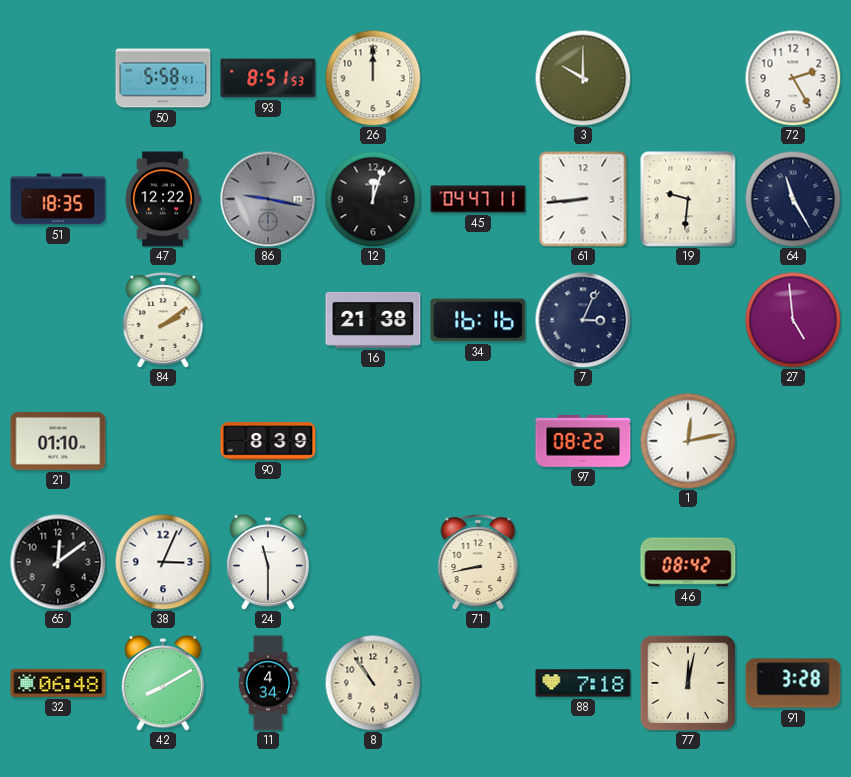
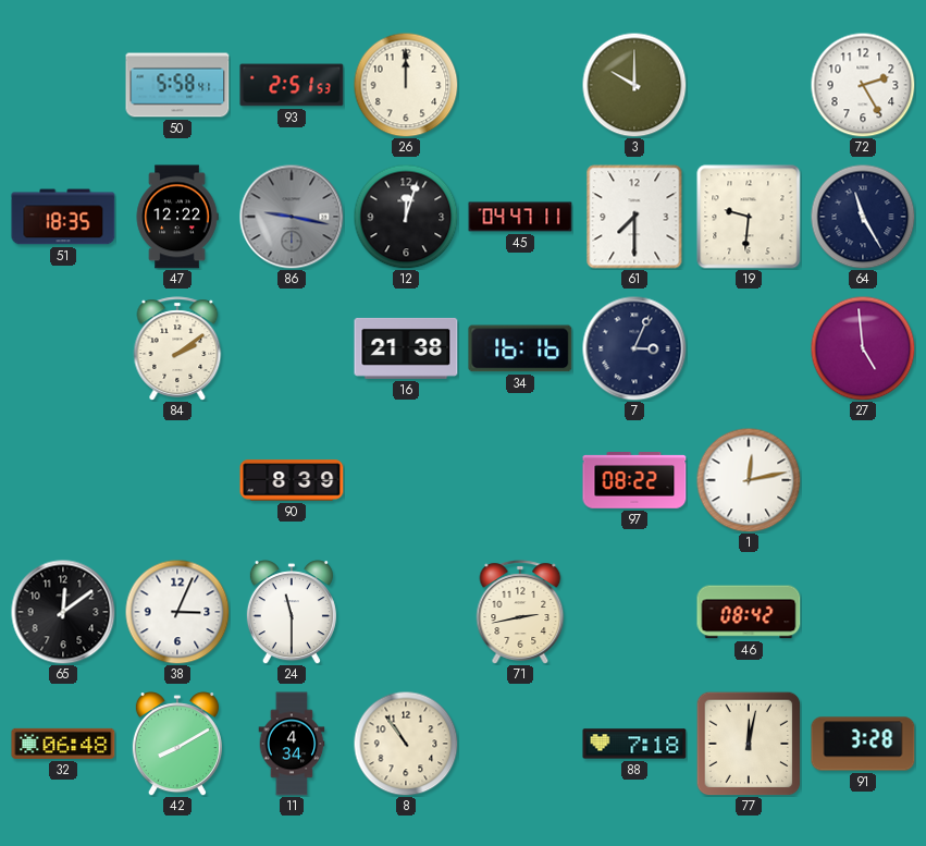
93: 8:51 -> 2:51 (292, 85)
61: 8:44 -> 7:30 (634, 217)
21: 01:10 -> none (58, 441)
71: 8:43 -> 2:43 (520, 612)
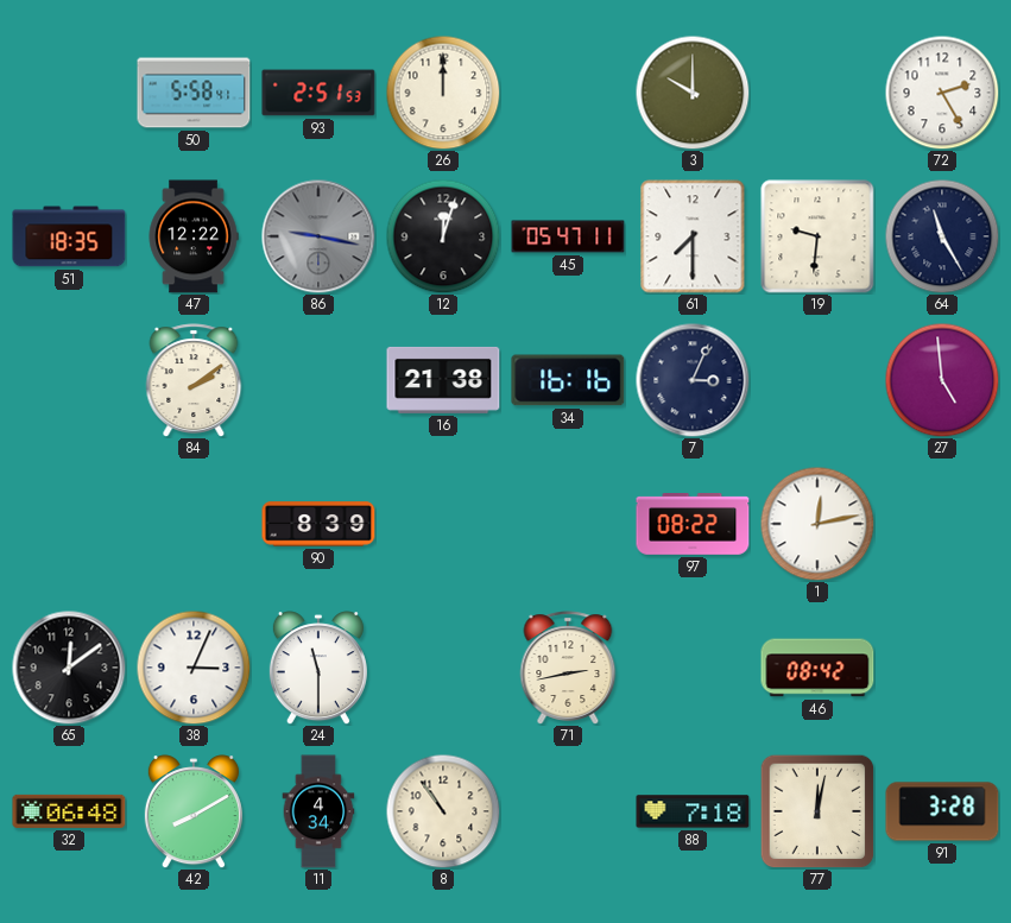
45: 04:47 -> 05:47 (568, 236)
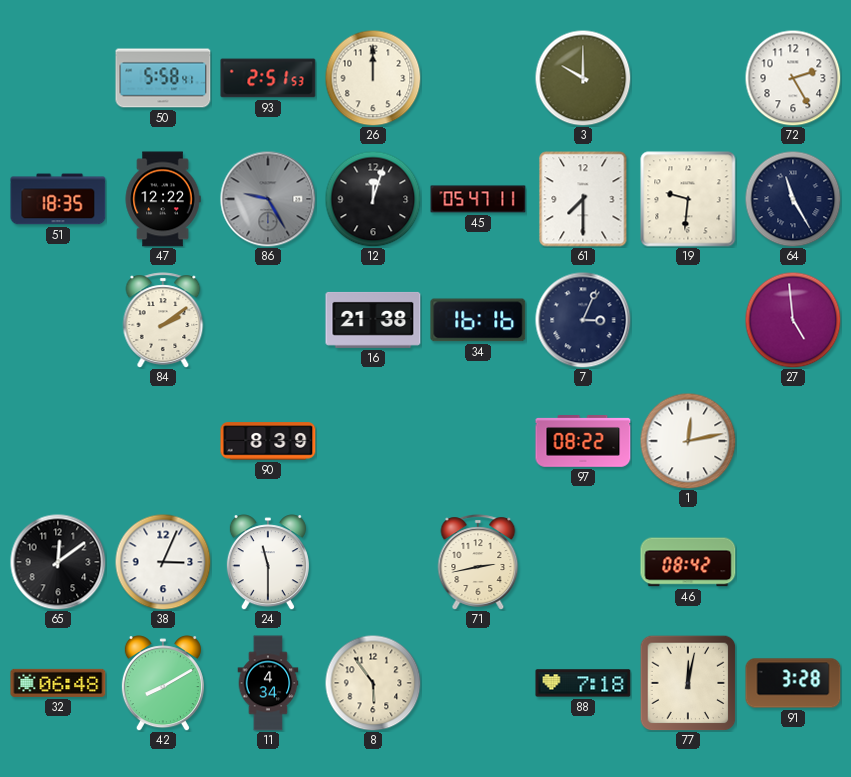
86: 9:17 -> 9:25 (268, 199)
8: 10:54 -> 5:54 (373, 683)
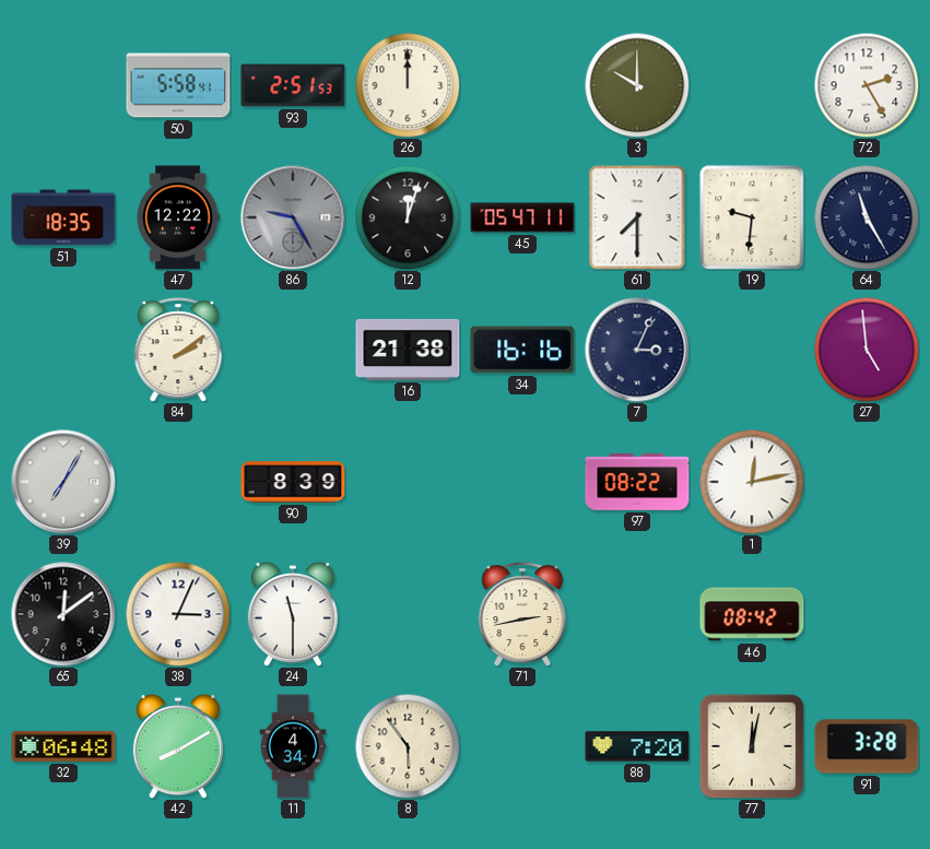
39: none -> 7:05 (63, 482)
88: 7:18 -> 7:20 (637, 746)
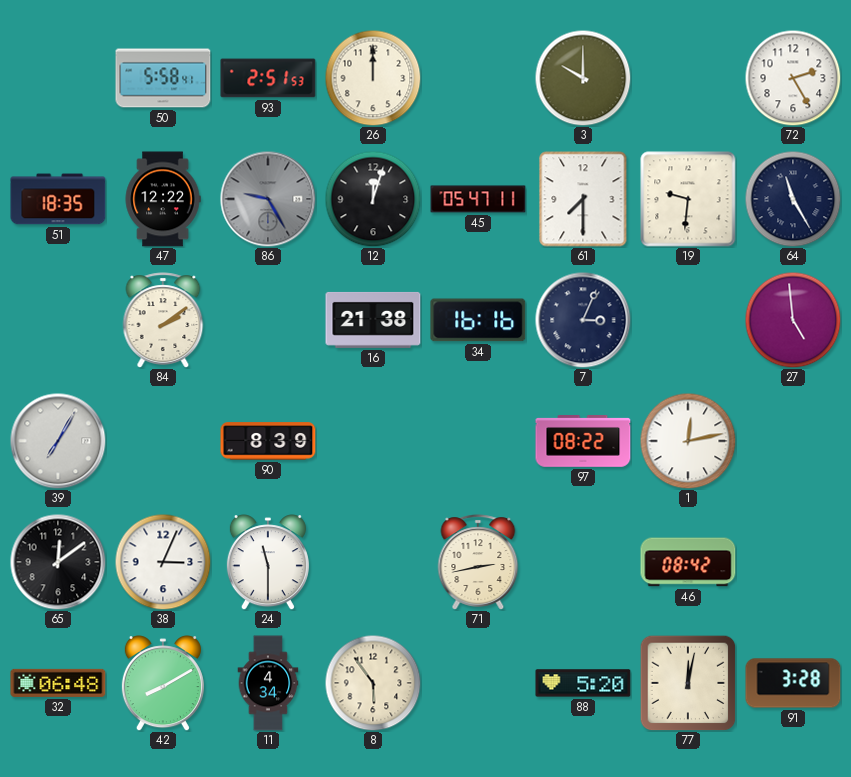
88: 7:20 -> 5:20 (583, 683)
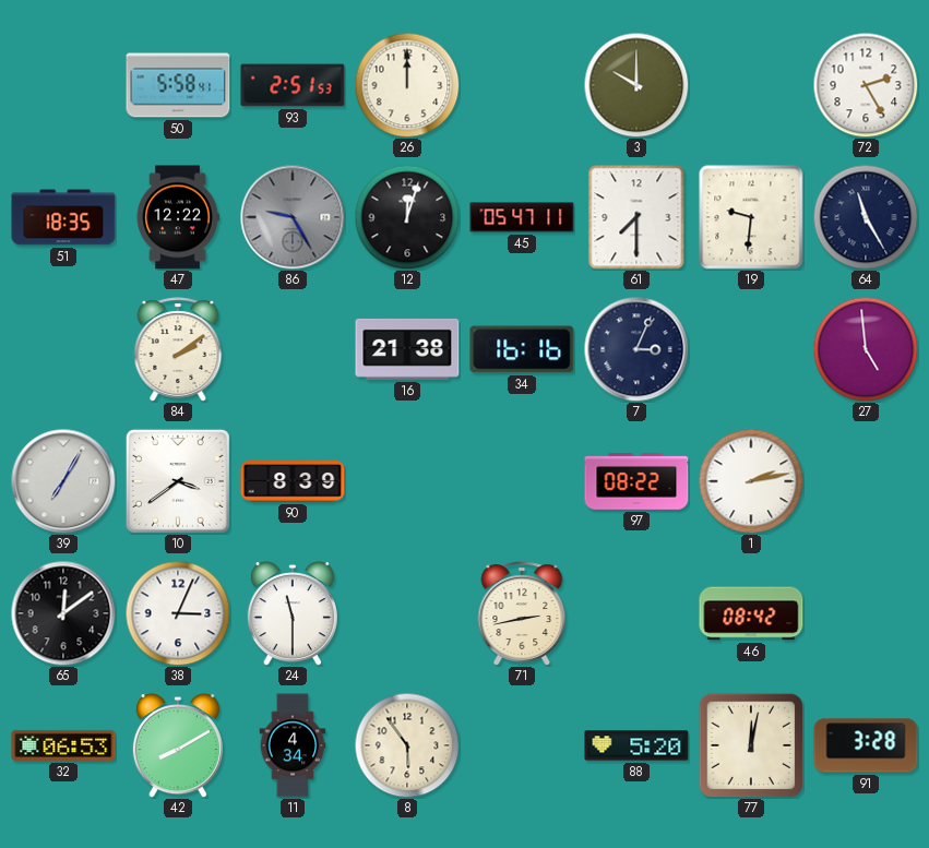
10: none -> 3:39 (178, 481)
1: 12:13 -> 2:13 (751, 481)
32: 06:48 -> 06:53 (63, 745)
